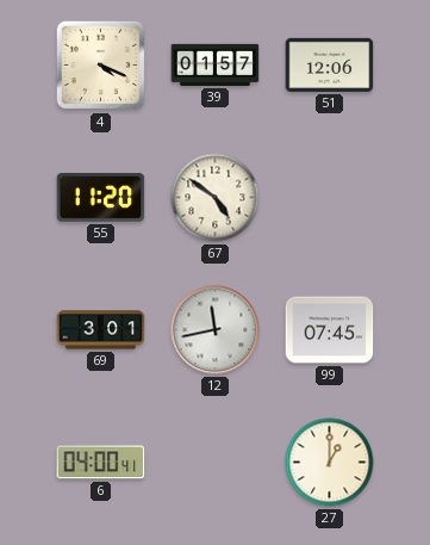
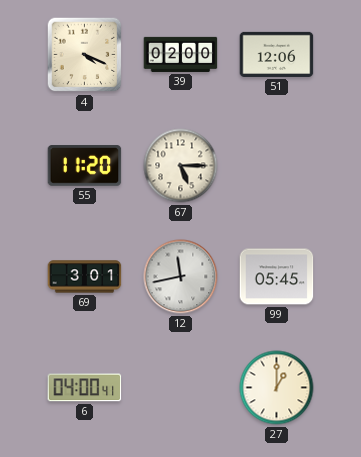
39: 01:57 -> 02:00 (181, 54)
67: 4:51 -> 5:15 (181, 166)
99: 07:45 -> 05:45 (277, 277)
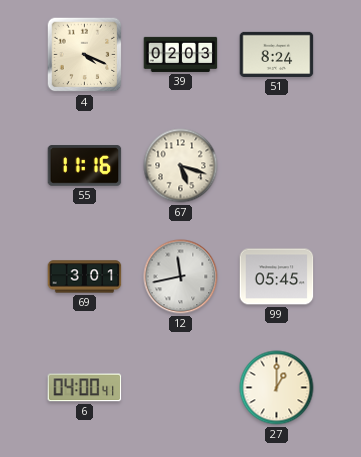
39: 02:00 -> 02:03 (181, 54)
51: 12:06 -> 8:24 (277, 54)
55: 11:20 -> 11:16 (85, 166)
67: 5:15 -> 5:18 (181, 166)
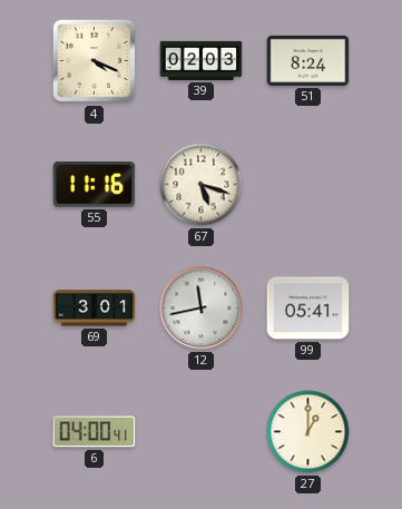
99: 05:45 -> 05:41 (308, 309)
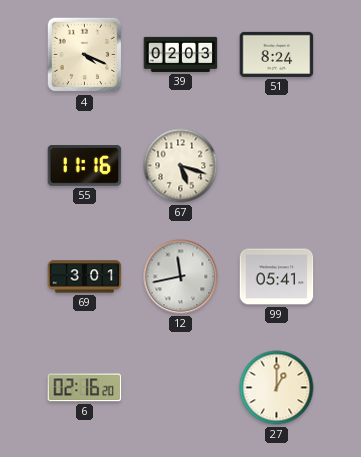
6: 04:00 -> 02:16 (85, 388)
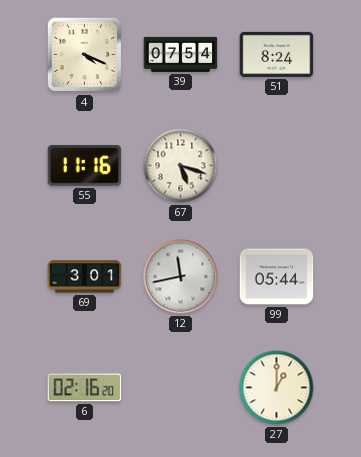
39: 02:03 -> 07:54 (181, 54)
99: 05:41 -> 05:44 (277, 277)
